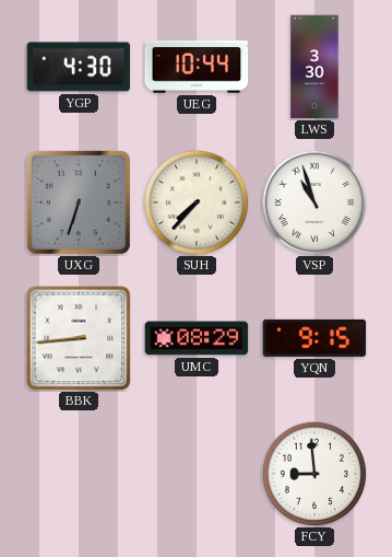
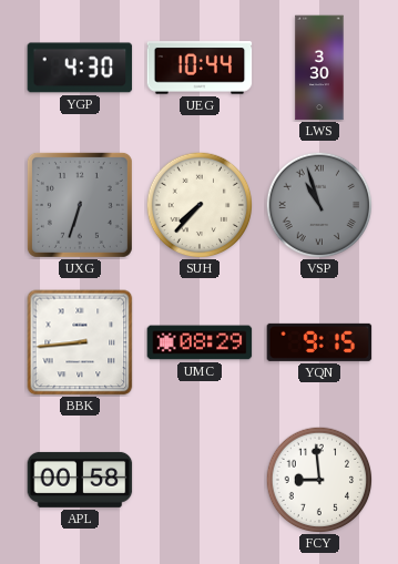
VSP dial: white -> grey (319, 205)
APL: none -> 00:58 (80, 480)
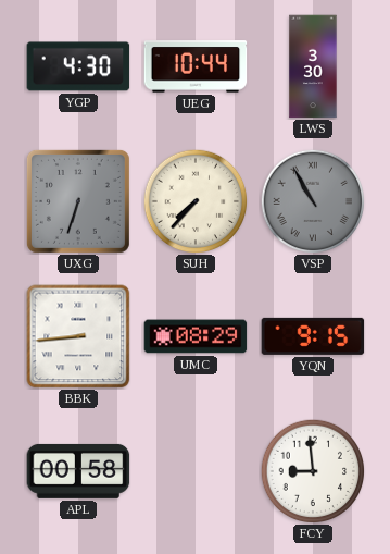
VSP: 10:57 -> 10:55 (313, 201)
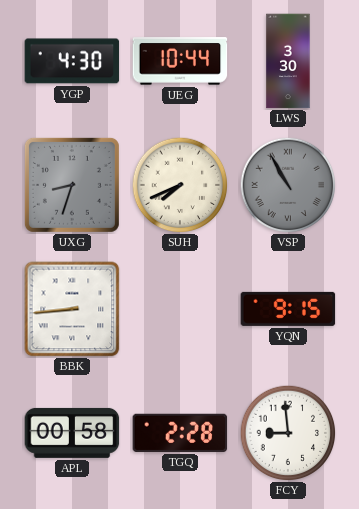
UXG: 6:33 -> 8:33 (72, 185)
SUH: 7:37 -> 7:41 (180, 185)
UMC: 08:29 -> none (196, 336)
TGQ: none -> 2:28 (180, 433)
